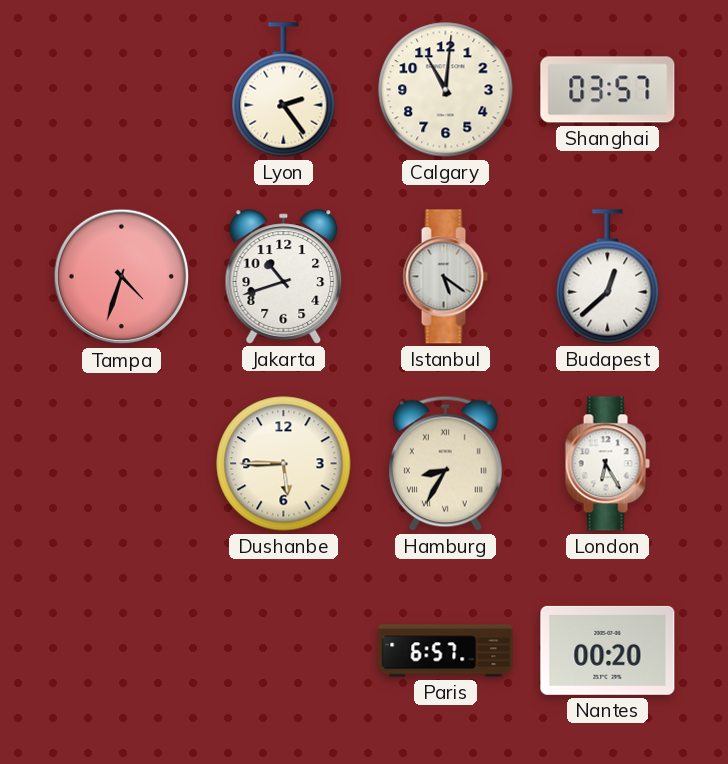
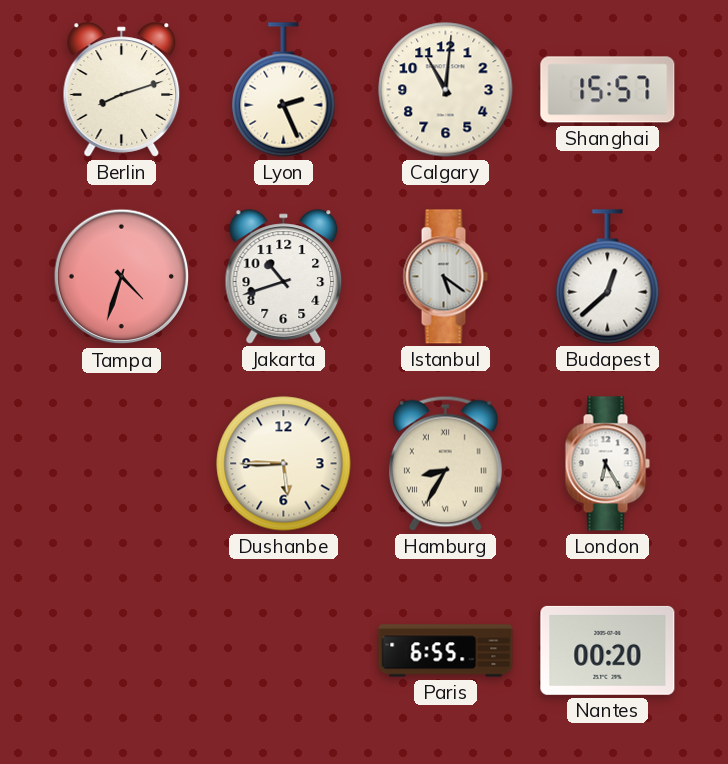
Berlin: none -> 8:12 (122, 90)
Lyon: 2:24 -> 2:26 (284, 90)
Shanghai: 03:57 -> 15:57 (608, 90)
Paris: 6:57 -> 6:55 (446, 651)
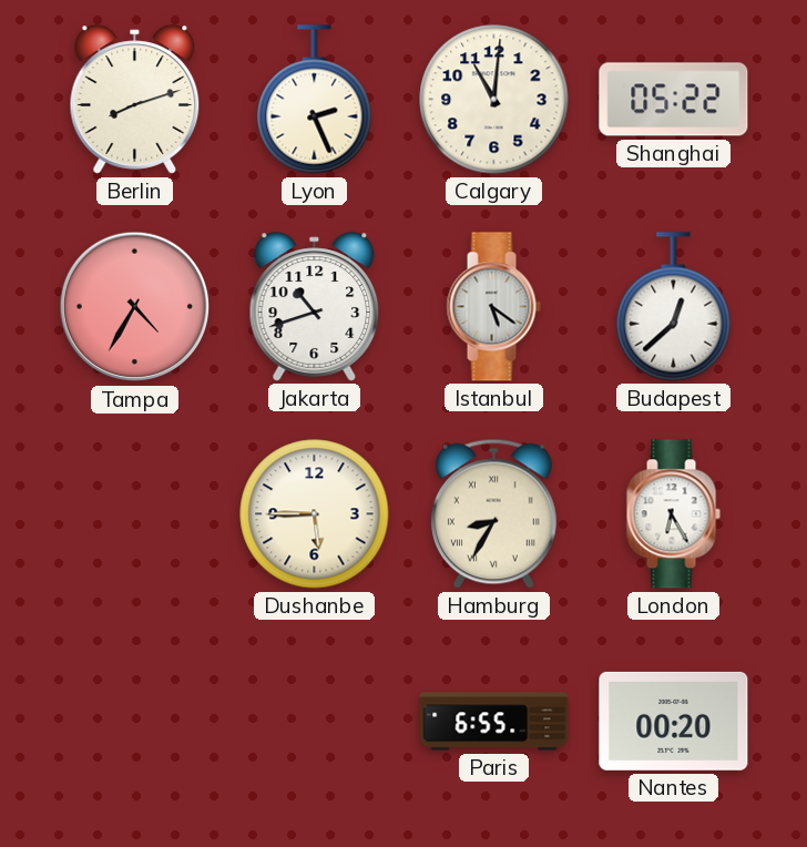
Shanghai: 15:57 -> 05:22 (674, 100)
Tampa: 4:33 -> 4:35 (135, 307)
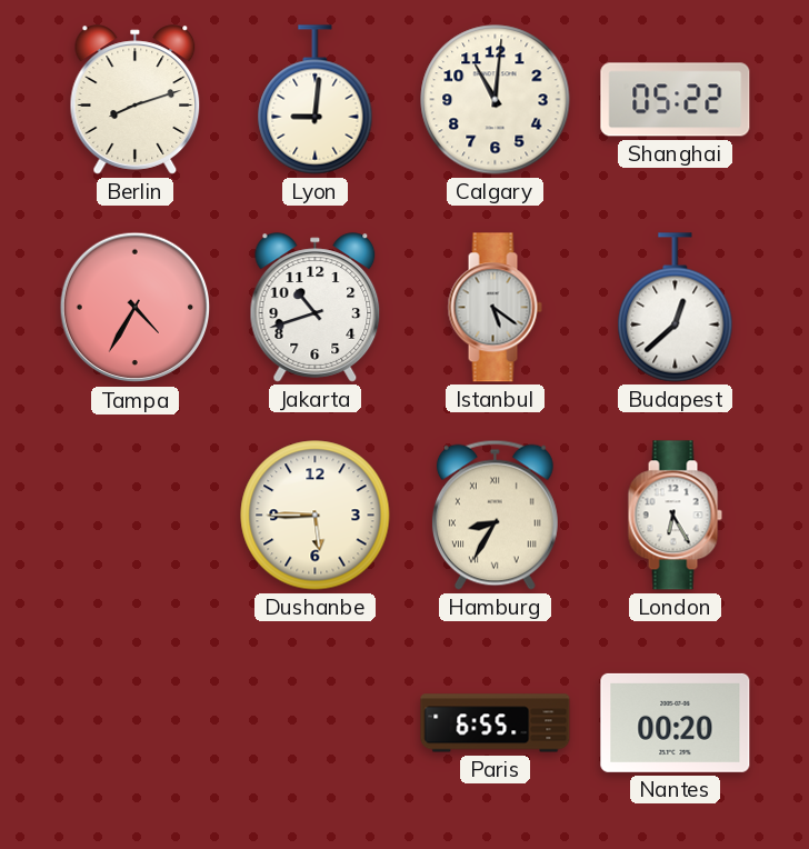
Lyon: 2:26 -> 9:01 (316, 100)
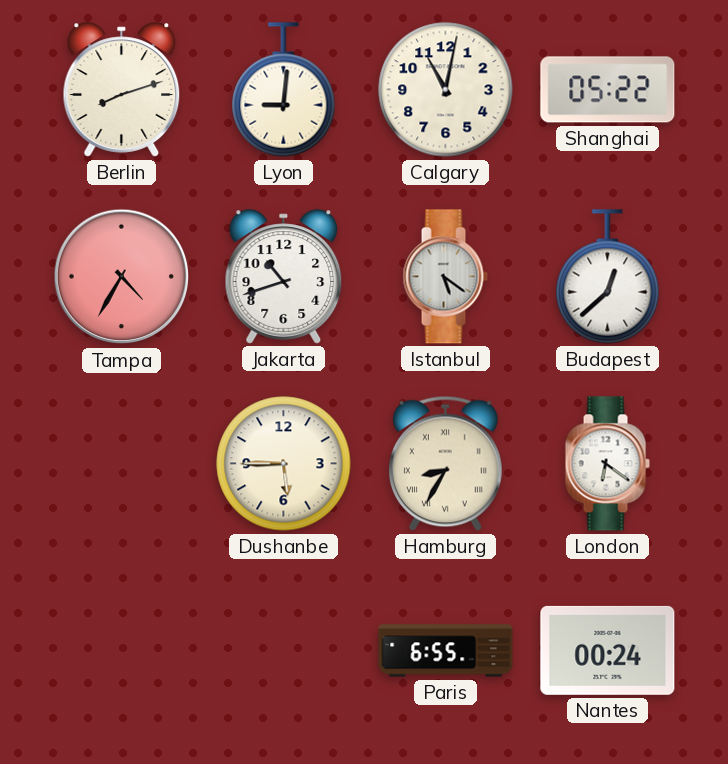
Calgary: 11:01 -> 11:02 (446, 90)
London: 6:25 -> 6:21 (607, 464)
Nantes: 00:20 -> 00:24 (608, 650)
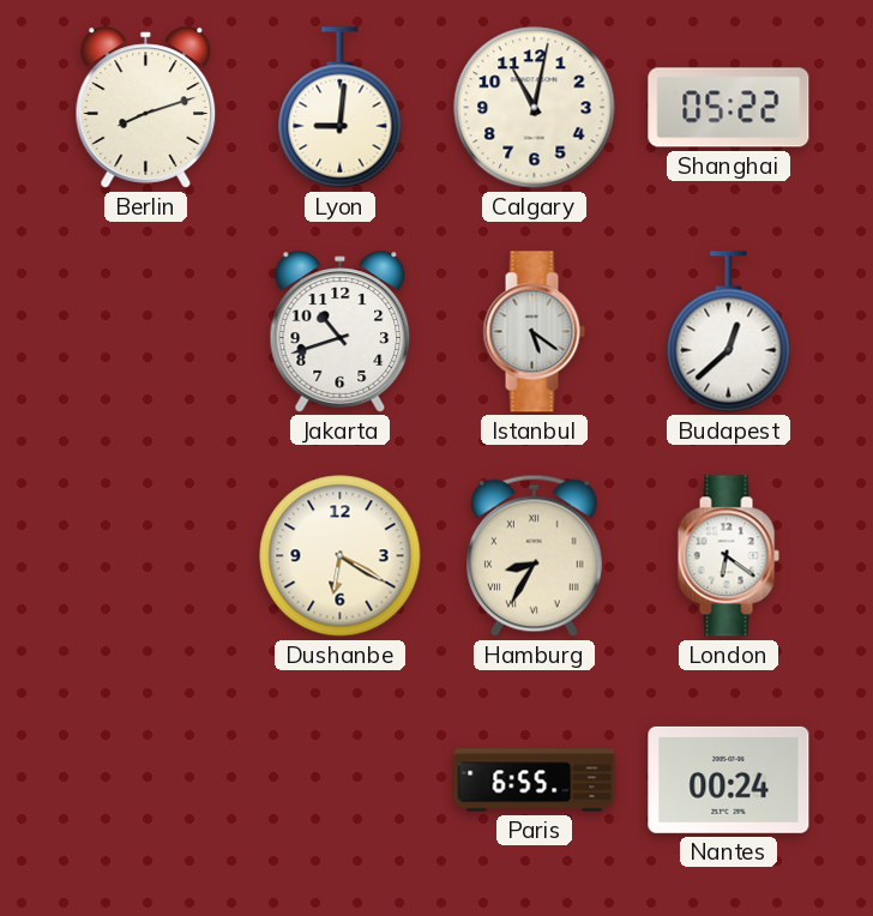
Tampa: 4:35 -> none (122, 277)
Dushanbe: 5:45 -> 6:20 (341, 556)
